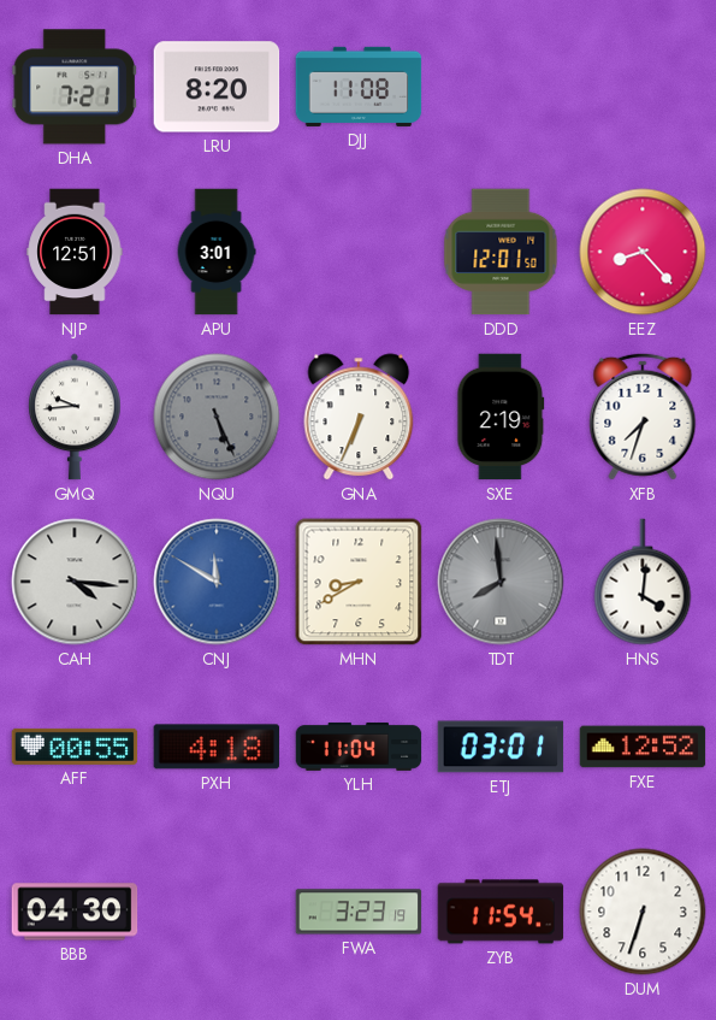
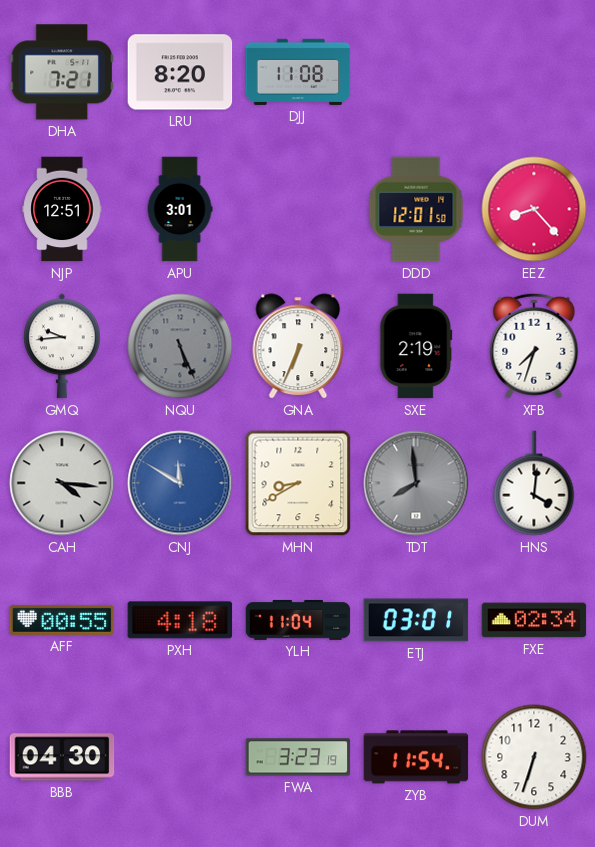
FXE: 12:52 -> 02:34 (534, 620)
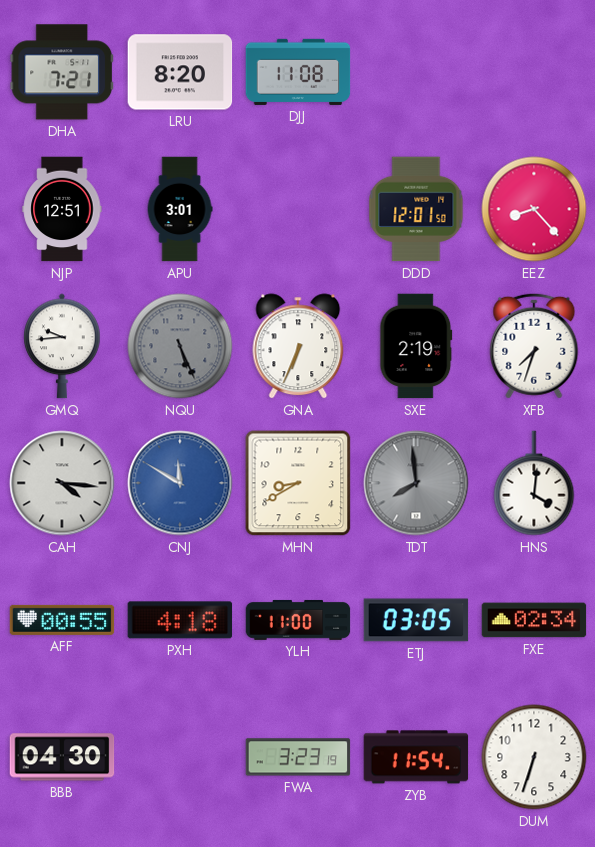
YLH: 11:04 -> 11:00 (298, 620)
ETJ: 03:01 -> 03:05 (416, 620)
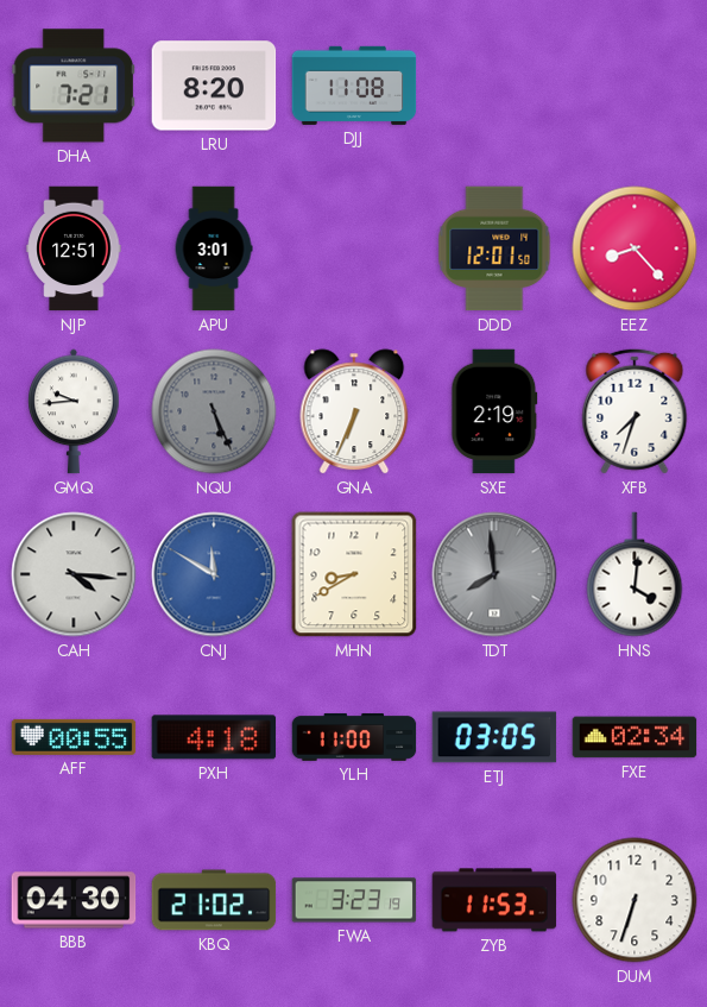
KBQ: none -> 21:02 (214, 900)
ZYB: 11:54 -> 11:53 (494, 900)
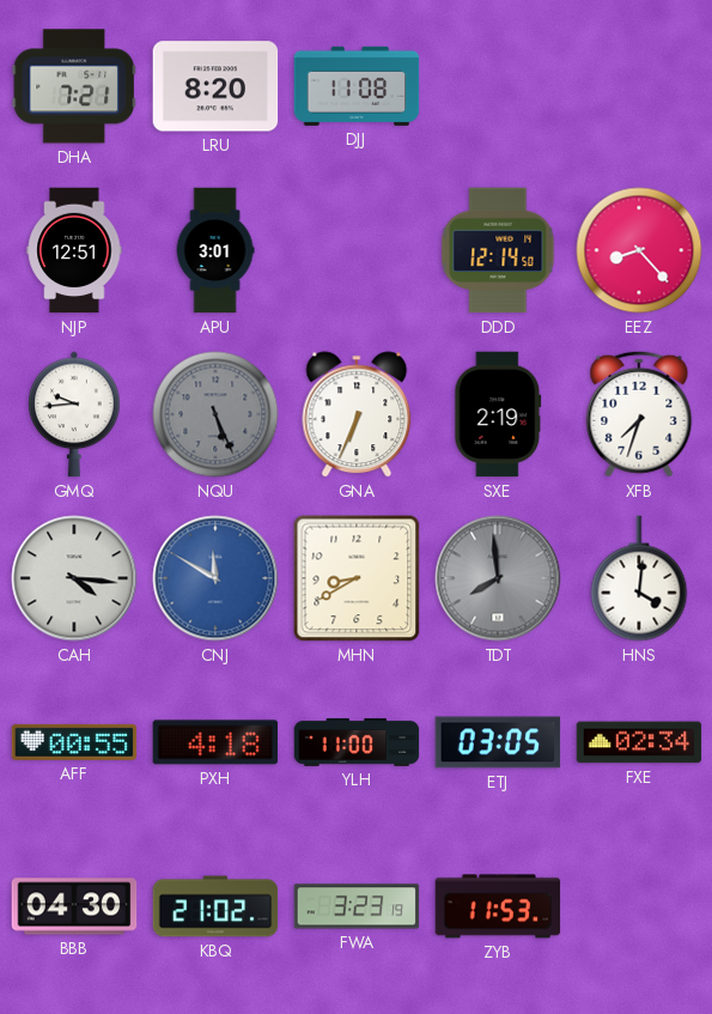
DDD: 12:01 -> 12:14 (498, 250)
DUM: 6:33 -> none (635, 900)
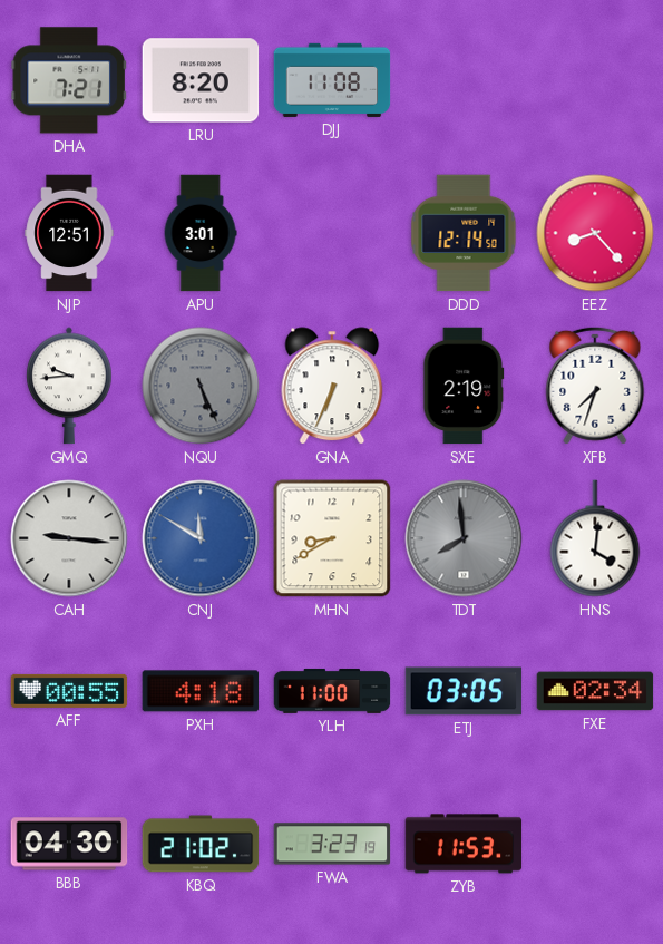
CAH: 4:16 -> 9:16 (69, 538)
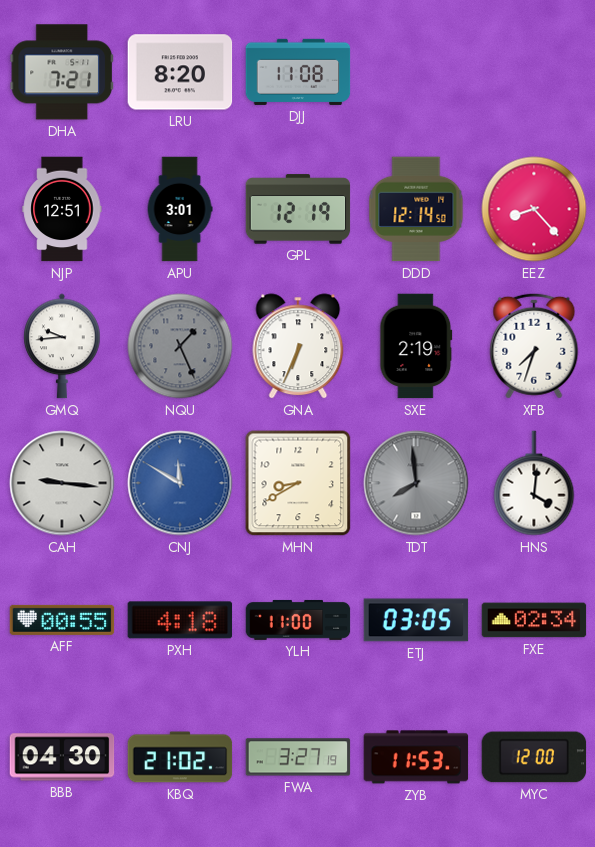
GPL: none -> 12:19 (298, 209)
NQU: 5:26 -> 1:26 (180, 346)
FWA: 3:23 -> 3:27 (298, 757)
MYC: none -> 12:00 (534, 757)
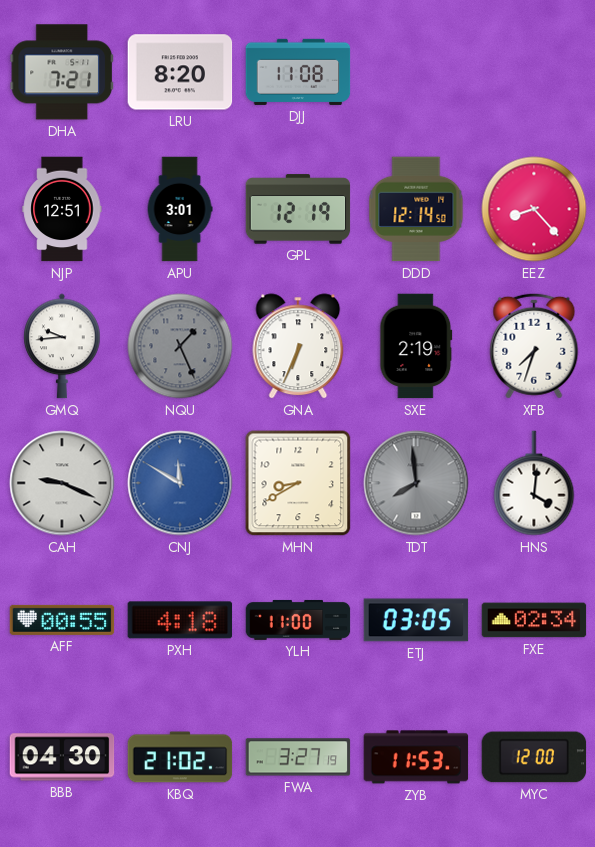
CAH: 9:16 -> 9:19 (62, 483)
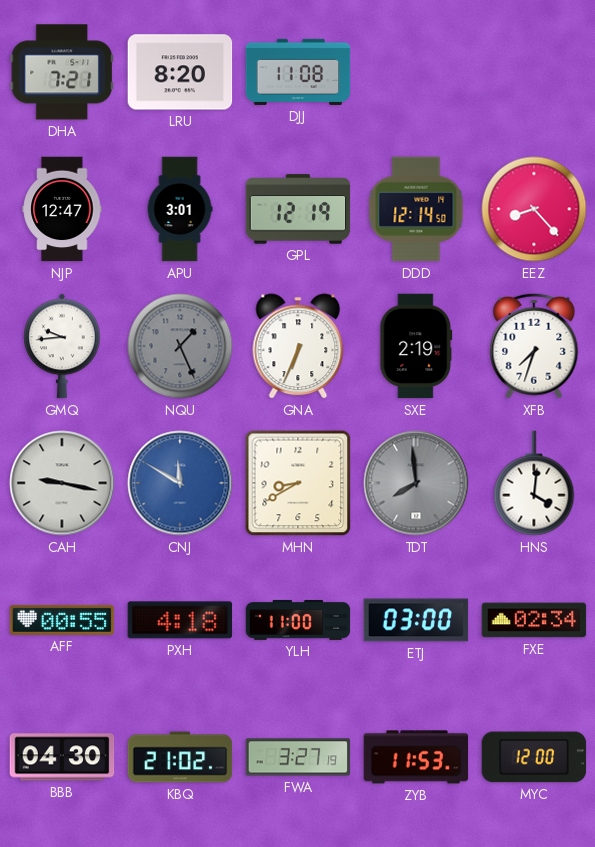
NJP: 12:51 -> 12:47 (62, 209)
CAH: 9:19 -> 9:17 (62, 483)
ETJ: 03:05 -> 03:00 (416, 620)
